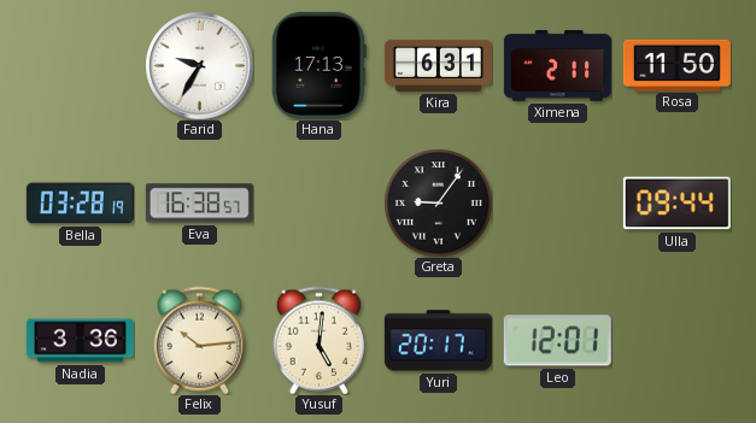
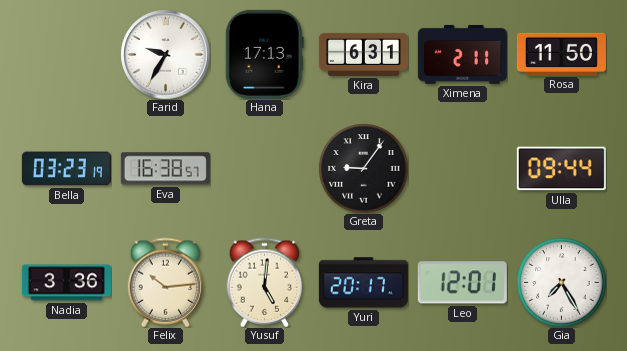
Bella: 03:28 -> 03:23 (66, 169)
Gia: none -> 7:25 (561, 282)
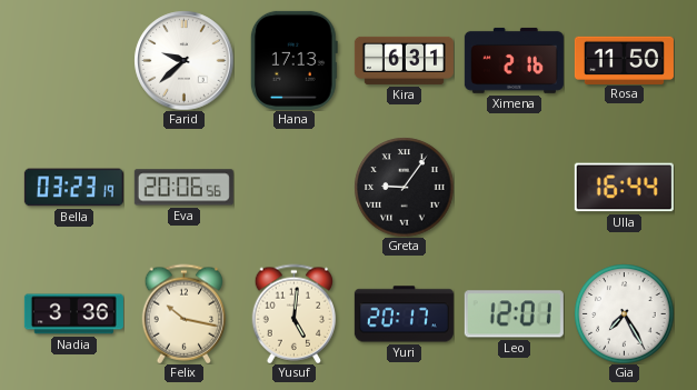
Farid: 9:35 -> 9:38 (183, 60)
Ximena: 2:11 -> 2:16 (514, 60)
Eva: 16:38 -> 20:06 (183, 188)
Ulla: 09:44 -> 16:44 (624, 188)
Felix: 10:14 -> 10:17 (185, 313)
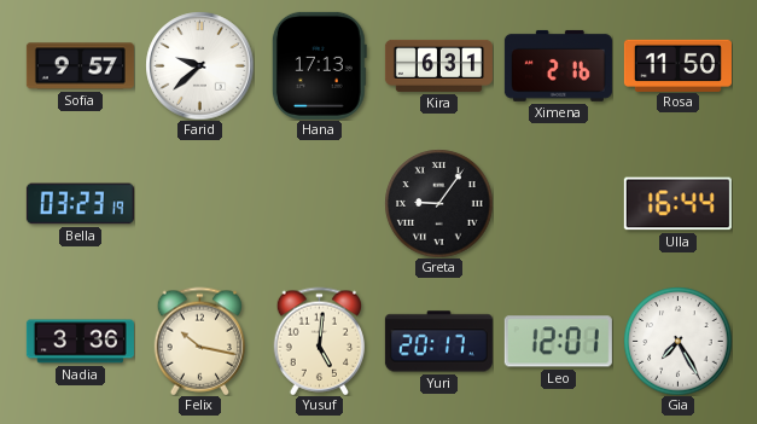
Sofia: none -> 9:57 (80, 66)
Eva: 20:06 -> none (183, 188)
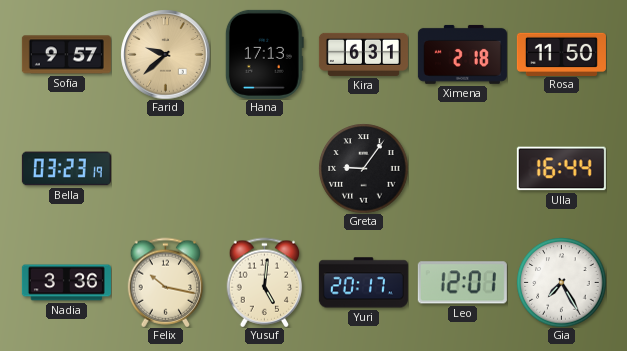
Farid dial: white -> champagne (165, 54)
Ximena: 2:16 -> 2:18 (462, 54)
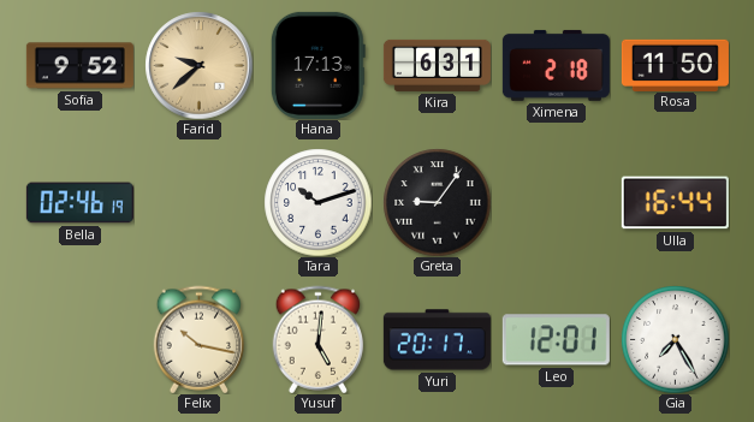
Sofia: 9:57 -> 9:52 (79, 66)
Bella: 03:23 -> 02:46 (79, 203)
Tara: none -> 10:12 (317, 202)
Nadia: 3:36 -> none (66, 283)
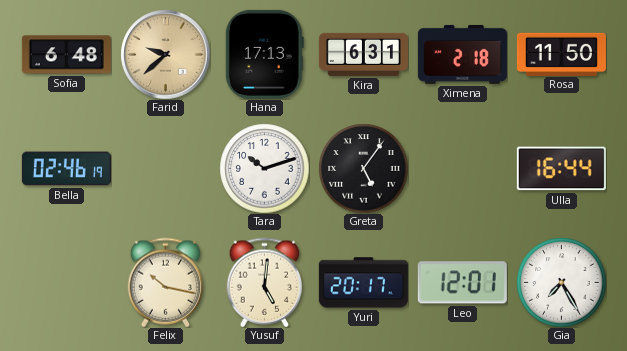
Sofia: 9:52 -> 6:48 (66, 55)
Greta: 9:06 -> 5:06 (363, 168)
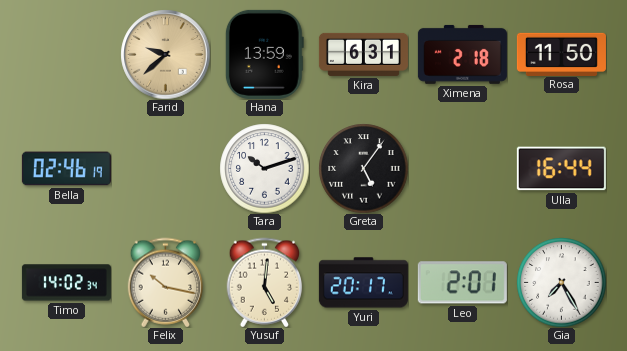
Sofia: 6:48 -> none (66, 55)
Hana: 17:13 -> 13:59 (264, 54)
Timo: none -> 14:02 (66, 283)
Leo: 12:01 -> 2:01 (462, 283)
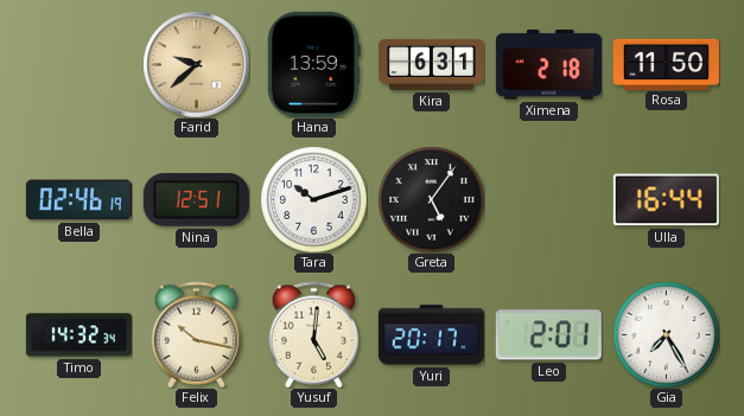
Nina: none -> 12:51 (196, 200)
Timo: 14:02 -> 14:32 (78, 335)
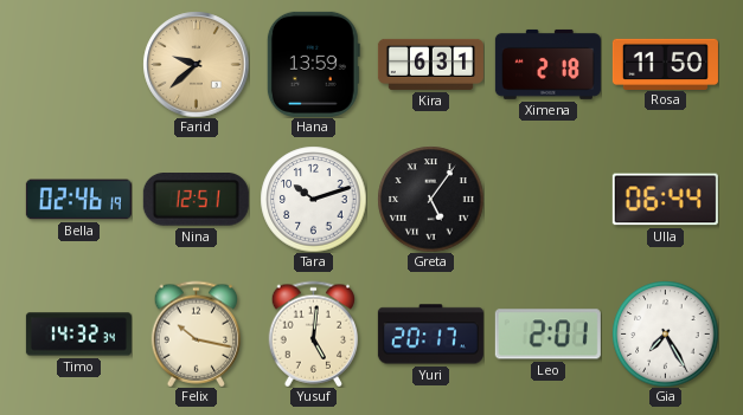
Ulla: 16:44 -> 06:44 (665, 200)
